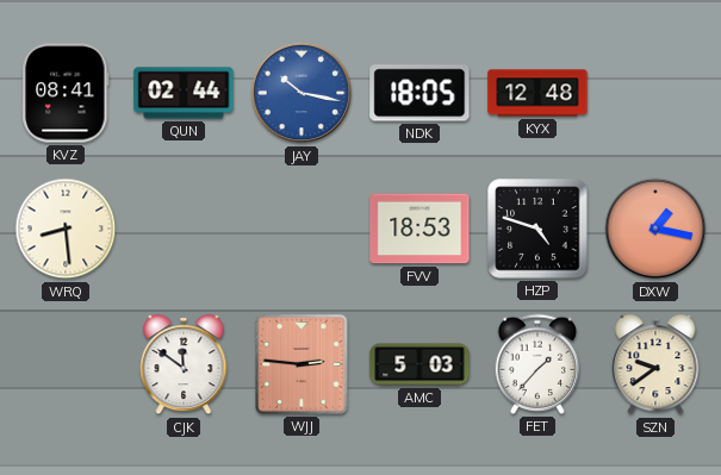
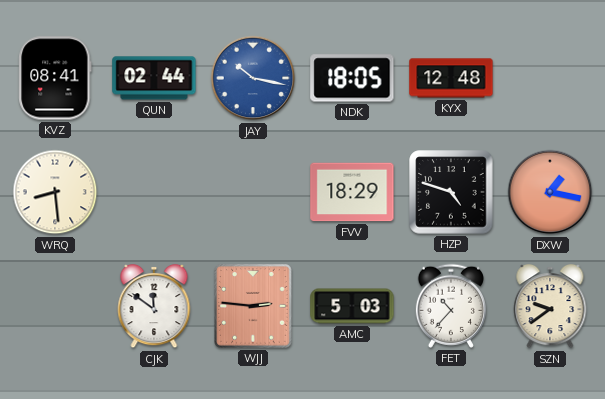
FVV: 18:53 -> 18:29 (352, 192)
FET: 1:37 -> 10:37 (451, 306)
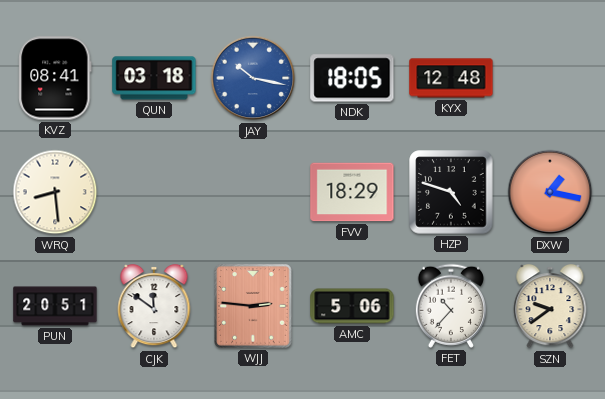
QUN: 02:44 -> 03:18 (154, 78)
PUN: none -> 20:51 (55, 306)
AMC: 5:03 -> 5:06 (352, 306)
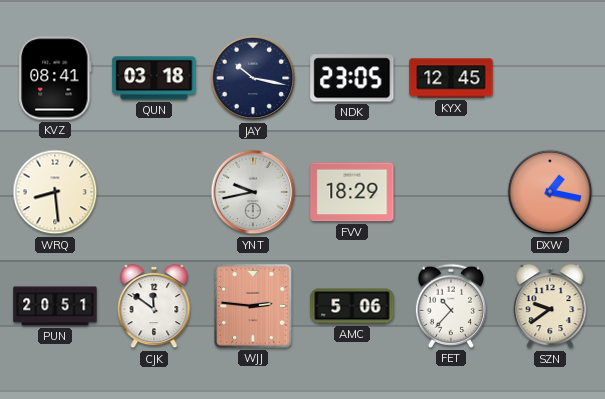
JAY dial: blue -> navy (253, 78)
NDK: 18:05 -> 23:05 (352, 78)
KYX: 12:48 -> 12:45 (451, 78)
YNT: none -> 9:43 (253, 192)
HZP: 4:48 -> none (451, 192)
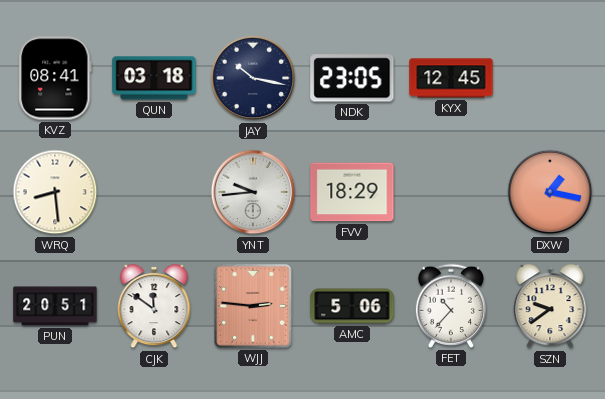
YNT: 9:43 -> 9:44 (253, 192)
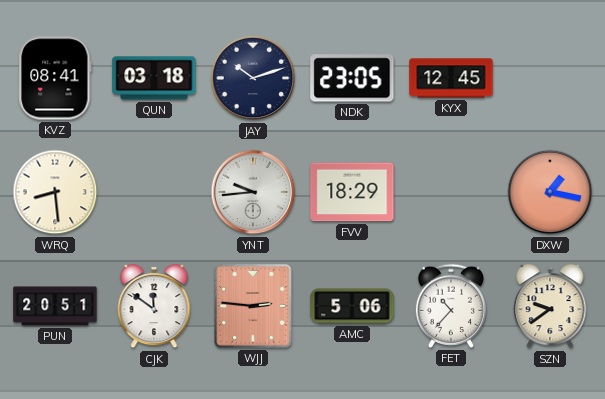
JAY: 10:17 -> 10:12 (253, 78)
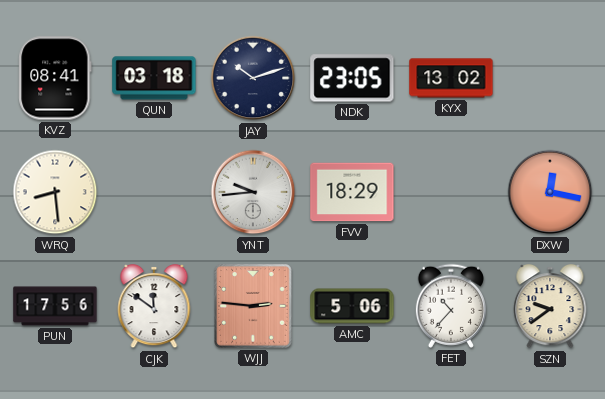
KYX: 12:45 -> 13:02 (451, 78)
DXW: 1:17 -> 12:17 (550, 192)
PUN: 20:51 -> 17:56 (55, 306)
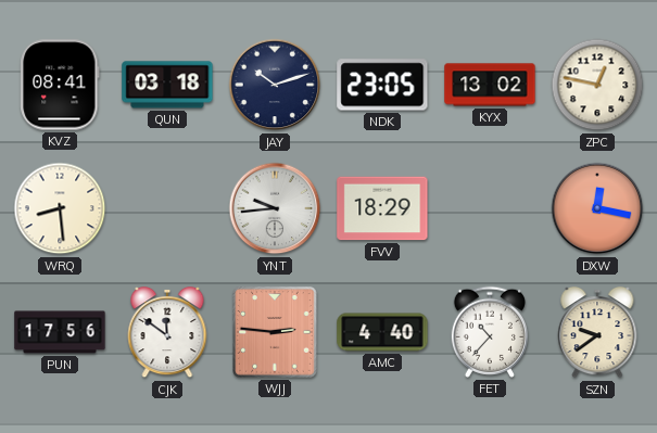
ZPC: none -> 12:47 (597, 85)
AMC: 5:06 -> 4:40 (382, 332)
